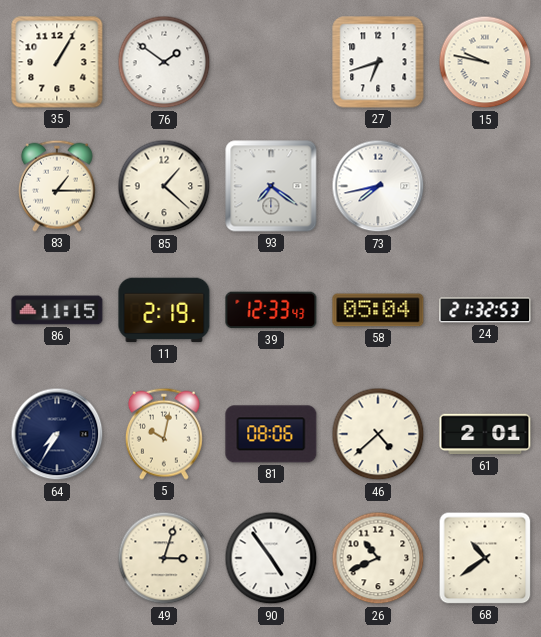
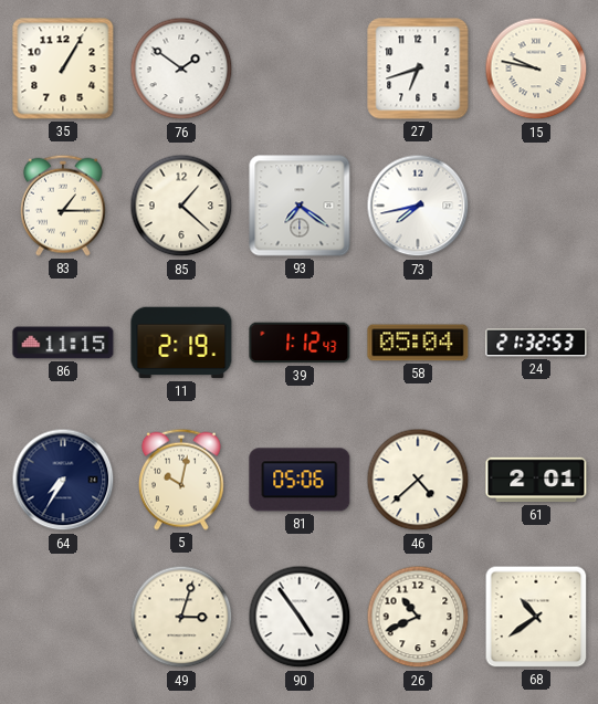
39: 12:33 -> 1:12 (300, 343)
81: 08:06 -> 05:06 (300, 480)
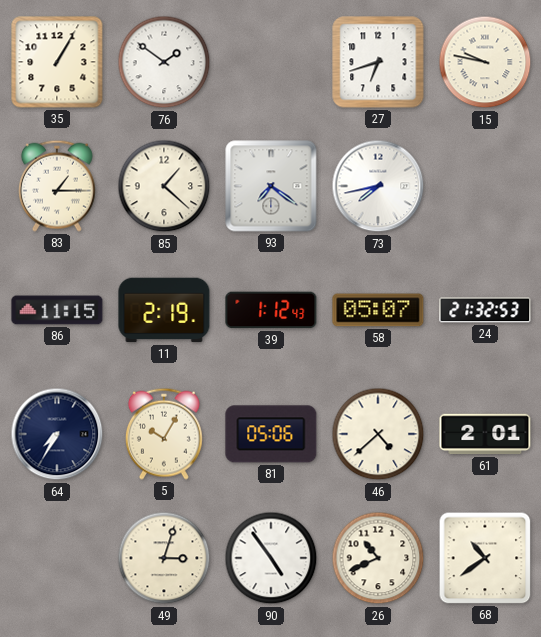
58: 05:04 -> 05:07 (378, 310)
5: 10:02 -> 10:05 (164, 434)
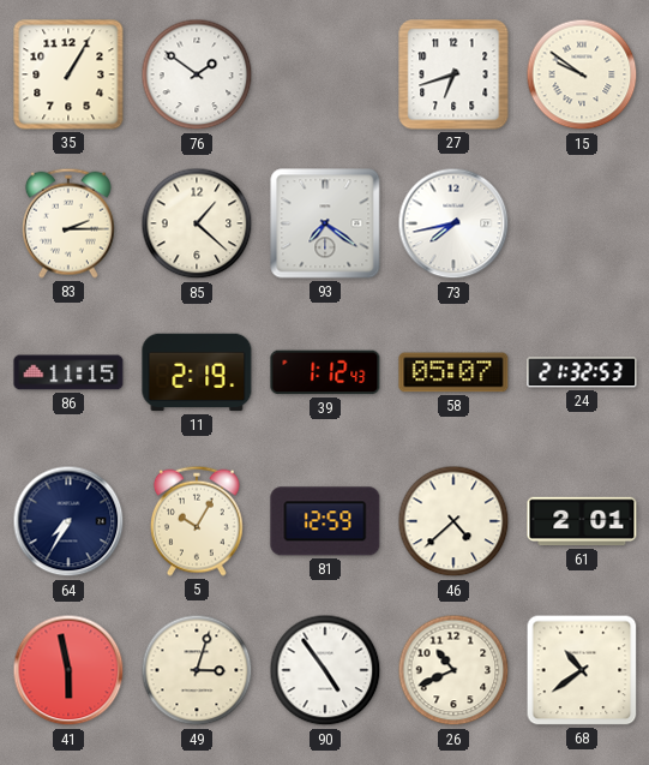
15: 9:47 -> 9:51 (582, 74)
83: 1:15 -> 2:15 (68, 223)
81: 05:06 -> 12:59 (325, 521)
41: none -> 5:58 (68, 670)
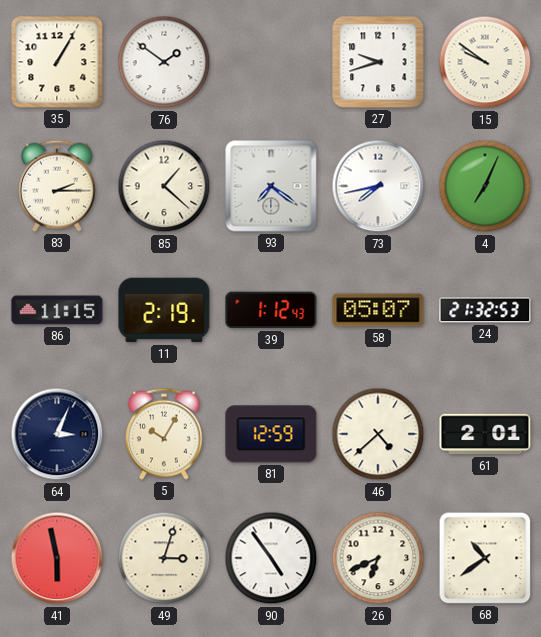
27: 6:42 -> 9:42 (378, 62)
4: none -> 7:04 (485, 186)
64: 7:35 -> 3:04 (57, 434)
26: 10:41 -> 6:41 (378, 558)
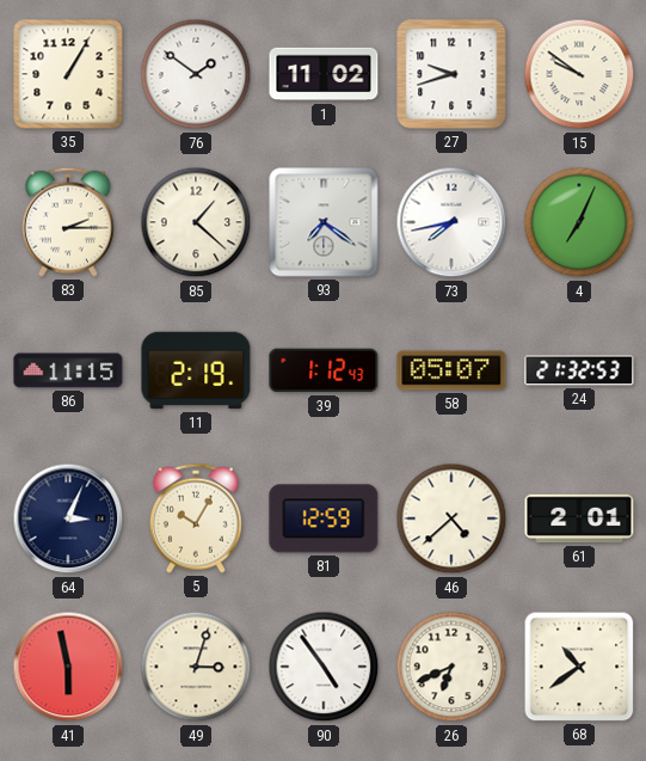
1: none -> 11:02 (324, 74)
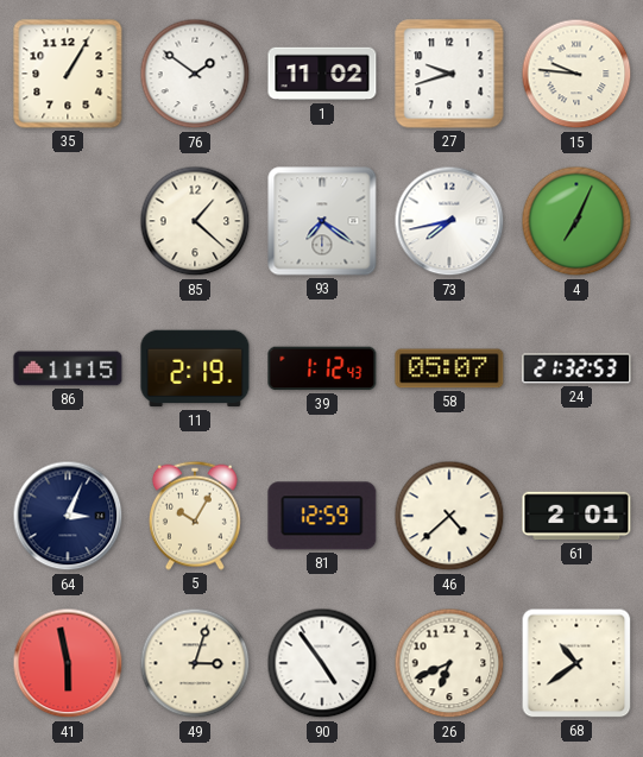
15: 9:51 -> 9:46 (576, 74)
83: 2:15 -> none (68, 222)
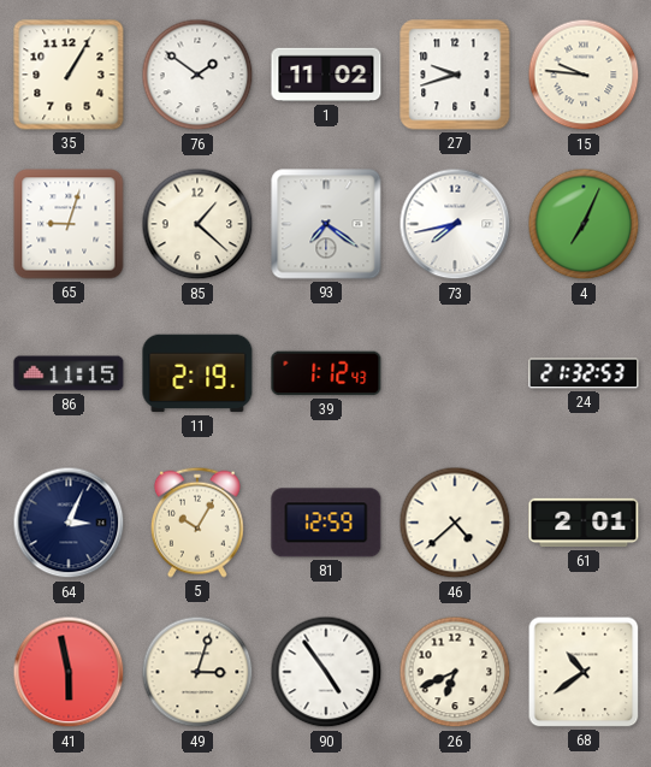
65: none -> 9:03 (69, 224)
58: 05:07 -> none (449, 368)
